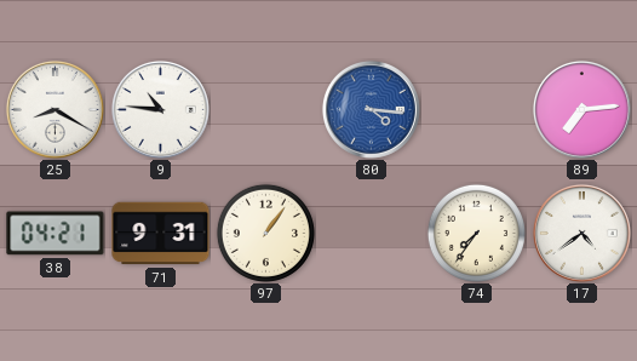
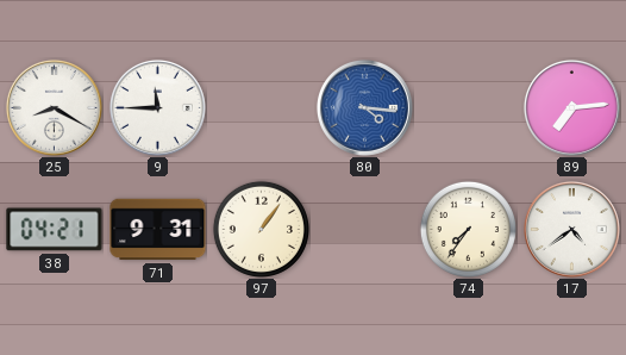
9: 10:46 -> 11:45 (157, 107)
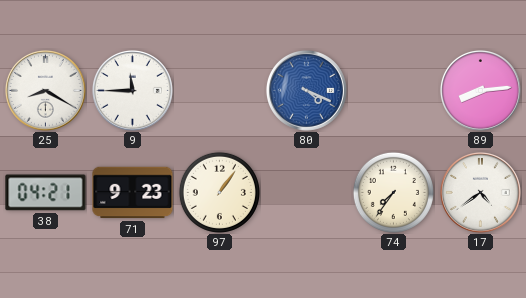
80: 4:16 -> 4:19 (306, 90)
89: 7:14 -> 8:14 (480, 90)
71: 9:31 -> 9:23 (133, 193)
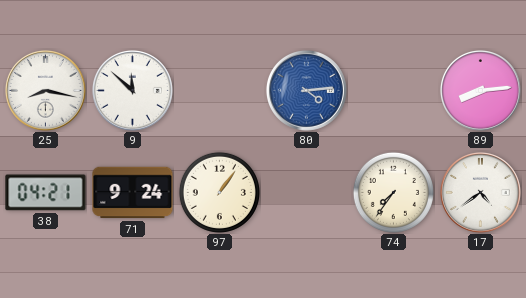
25: 8:20 -> 8:17 (45, 90)
9: 11:45 -> 11:52 (132, 90)
80: 4:19 -> 4:14 (306, 90)
71: 9:23 -> 9:24 (133, 193)
